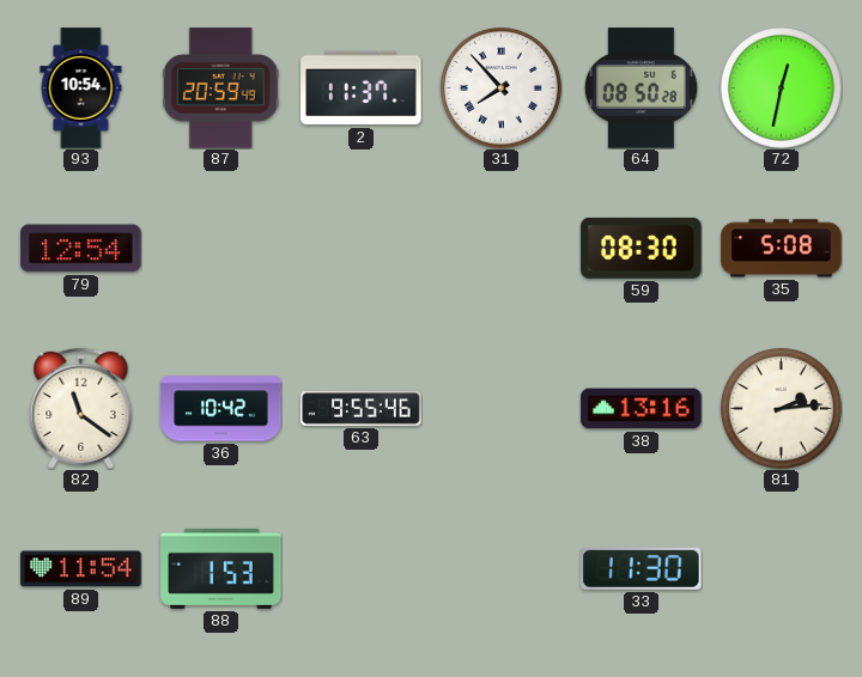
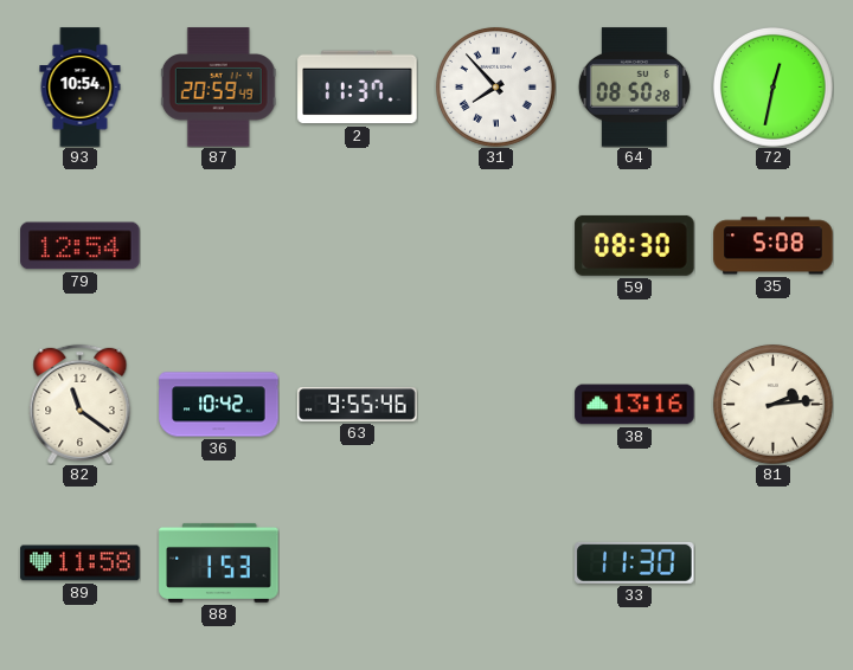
89: 11:54 -> 11:58 (81, 563)
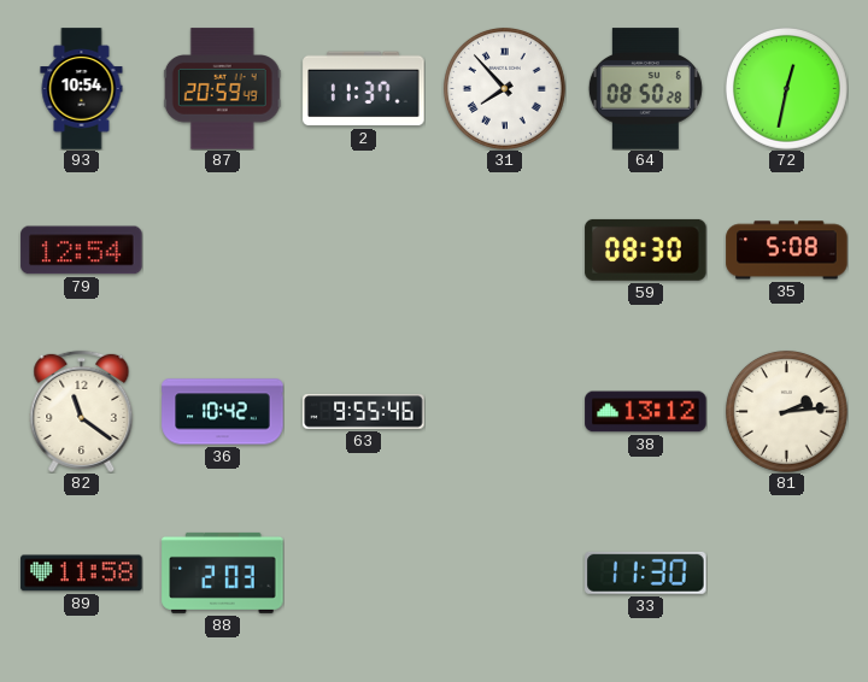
38: 13:16 -> 13:12 (646, 412)
88: 1:53 -> 2:03 (223, 572)
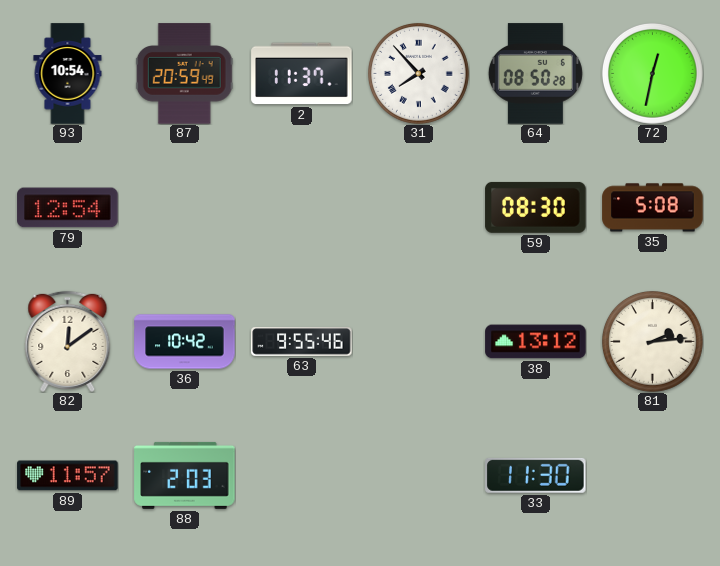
82: 11:21 -> 12:09 (68, 341)
89: 11:58 -> 11:57 (68, 476)
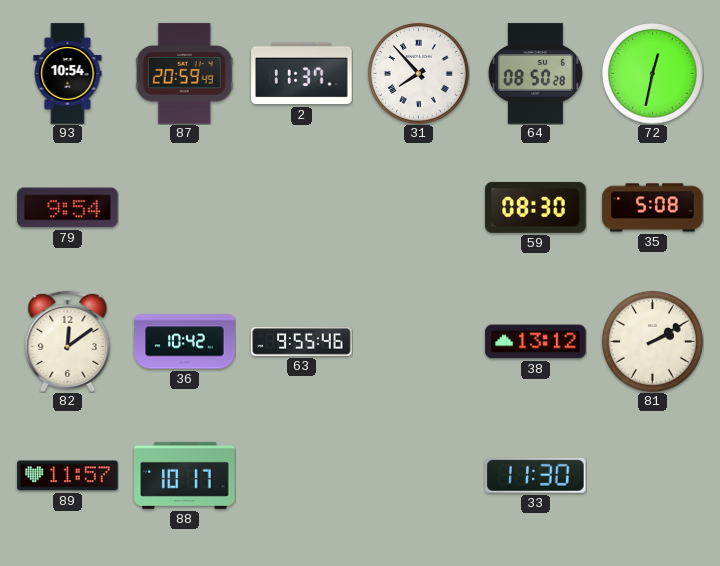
79: 12:54 -> 9:54 (68, 208)
81: 2:14 -> 2:10 (652, 341)
88: 2:03 -> 10:17 (185, 475)
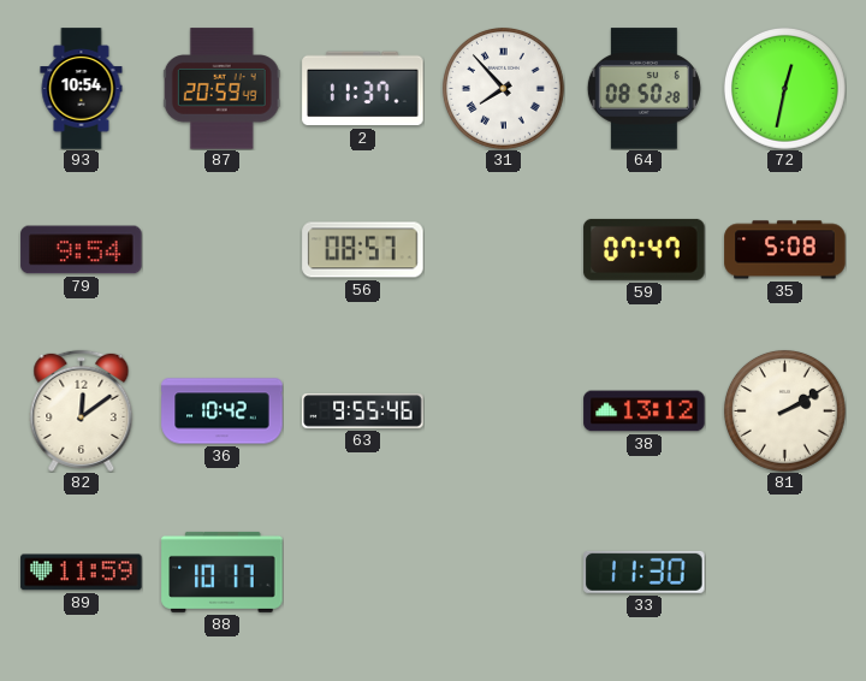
56: none -> 08:57 (363, 250)
59: 08:30 -> 07:47 (645, 249)
89: 11:57 -> 11:59 (82, 573)
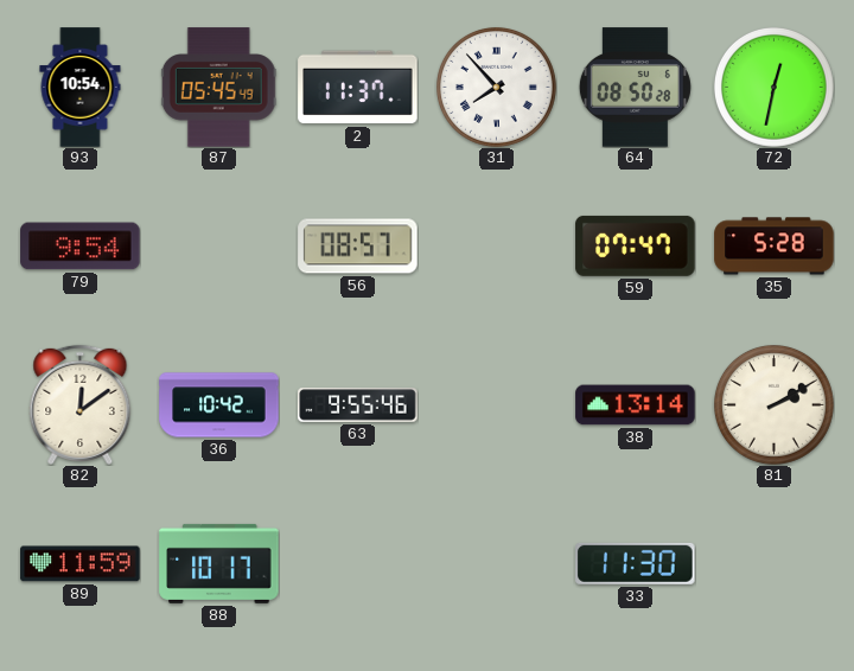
87: 20:59 -> 05:45 (218, 88)
35: 5:08 -> 5:28 (775, 247)
38: 13:12 -> 13:14 (636, 405)
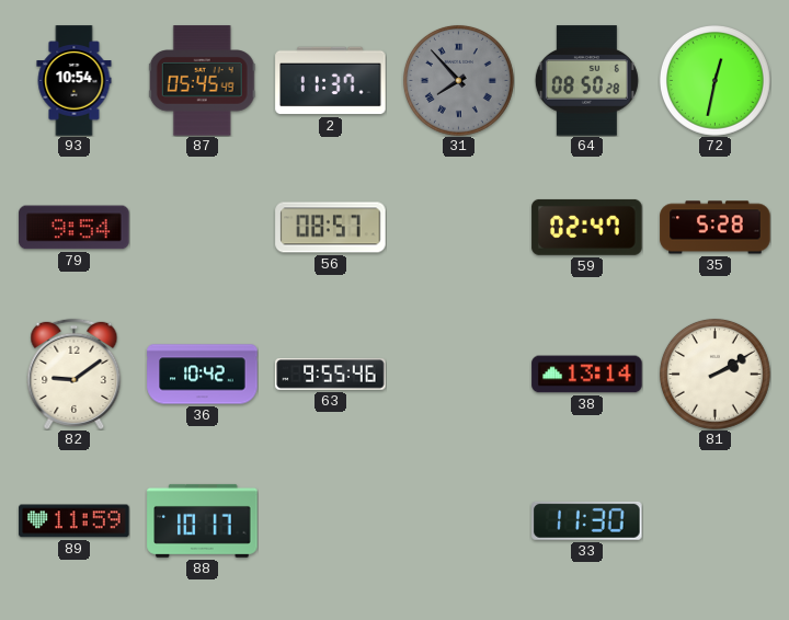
31 dial: white -> grey (458, 80)
59: 07:47 -> 02:47 (587, 227)
82: 12:09 -> 9:09 (75, 374)
